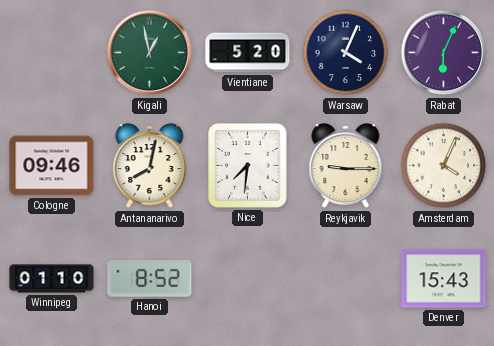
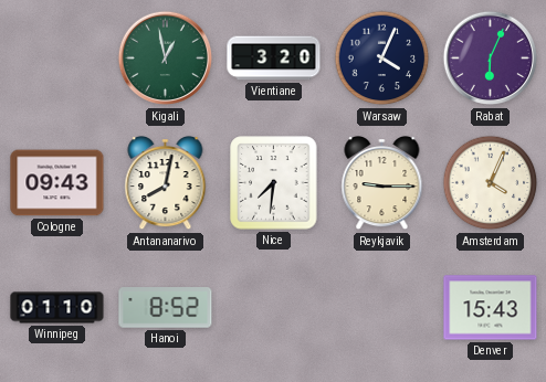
Vientiane: 5:20 -> 3:20 (274, 59)
Cologne: 09:46 -> 09:43 (57, 183)
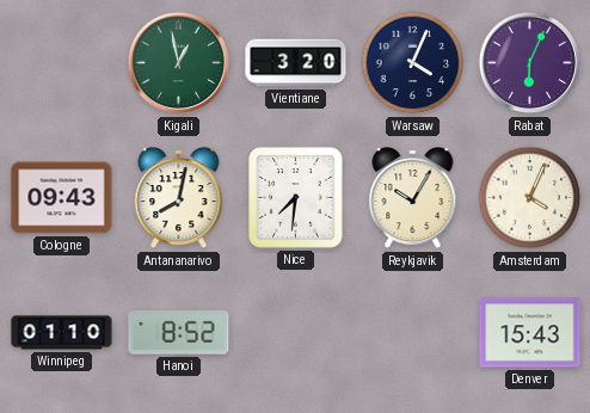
Reykjavik: 9:15 -> 10:05 (413, 199)
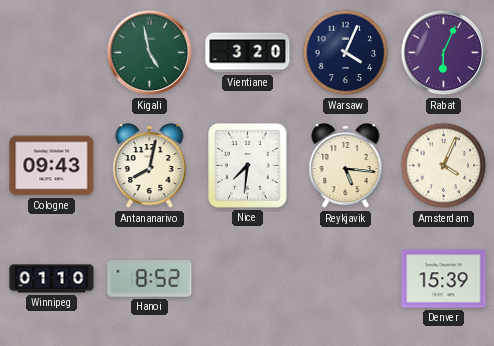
Kigali: 12:58 -> 4:58 (150, 53)
Reykjavik: 10:05 -> 5:16 (346, 167)
Denver: 15:43 -> 15:39 (444, 279)
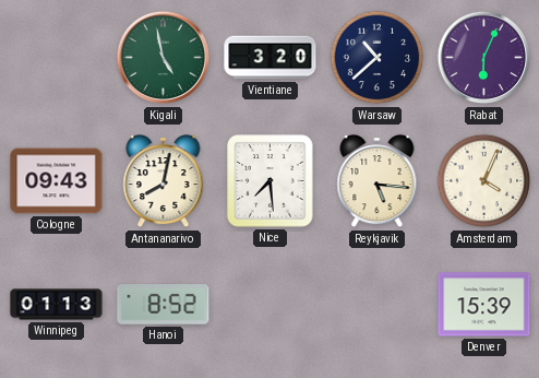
Warsaw: 4:04 -> 10:38 (378, 58)
Nice: 7:31 -> 7:29 (271, 181)
Winnipeg: 01:10 -> 01:13 (57, 305)
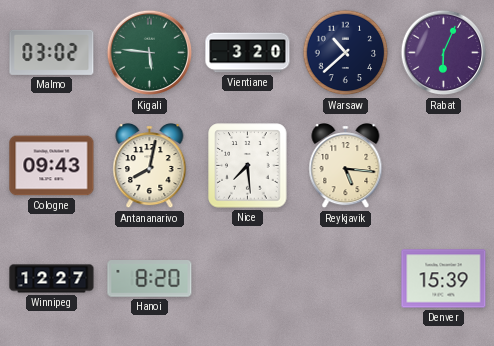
Malmo: none -> 03:02 (52, 52)
Kigali: 4:58 -> 5:46 (150, 53)
Amsterdam: 4:04 -> none (484, 181)
Winnipeg: 01:13 -> 12:27 (52, 279)
Hanoi: 8:52 -> 8:20 (150, 279)
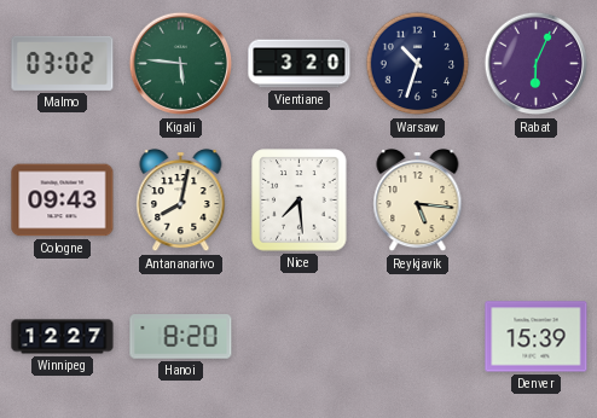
Warsaw: 10:38 -> 10:33 (418, 64)
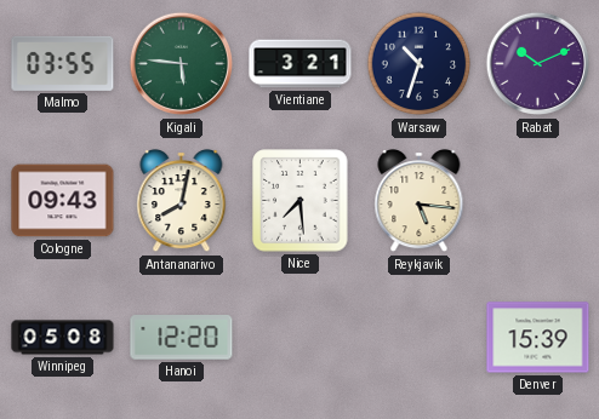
Malmo: 03:02 -> 03:55 (63, 63)
Vientiane: 3:20 -> 3:21 (301, 64)
Rabat: 6:04 -> 10:11 (538, 64)
Winnipeg: 12:27 -> 05:08 (63, 338)
Hanoi: 8:20 -> 12:20 (182, 338)
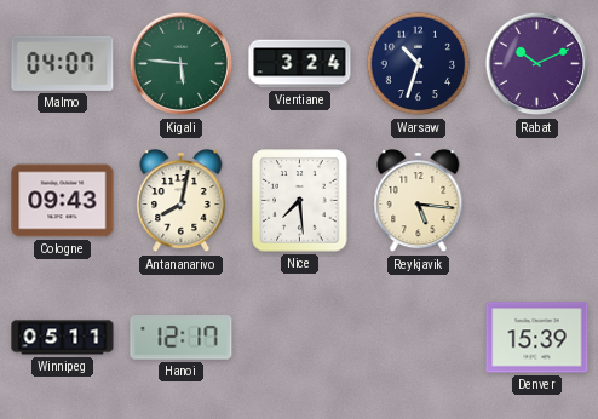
Malmo: 03:55 -> 04:07 (63, 63)
Vientiane: 3:21 -> 3:24 (300, 64)
Winnipeg: 05:08 -> 05:11 (63, 338)
Hanoi: 12:20 -> 12:17 (182, 338)
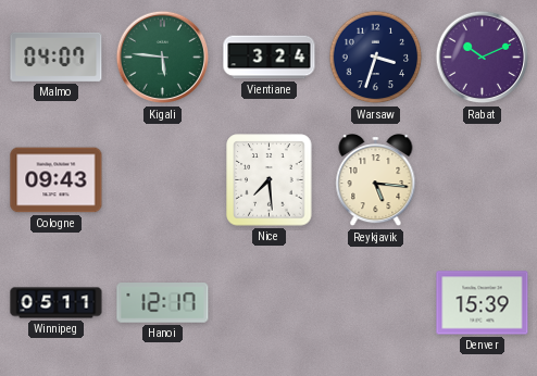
Warsaw: 10:33 -> 3:33 (376, 58)
Antananarivo: 8:02 -> none (182, 202)
